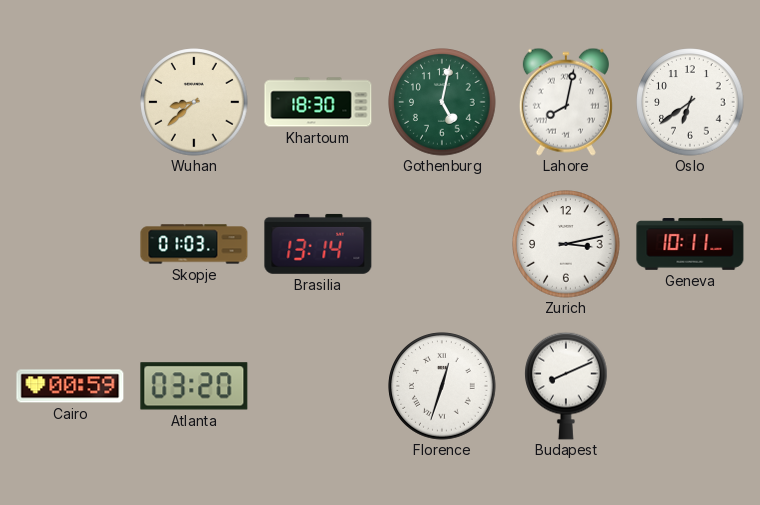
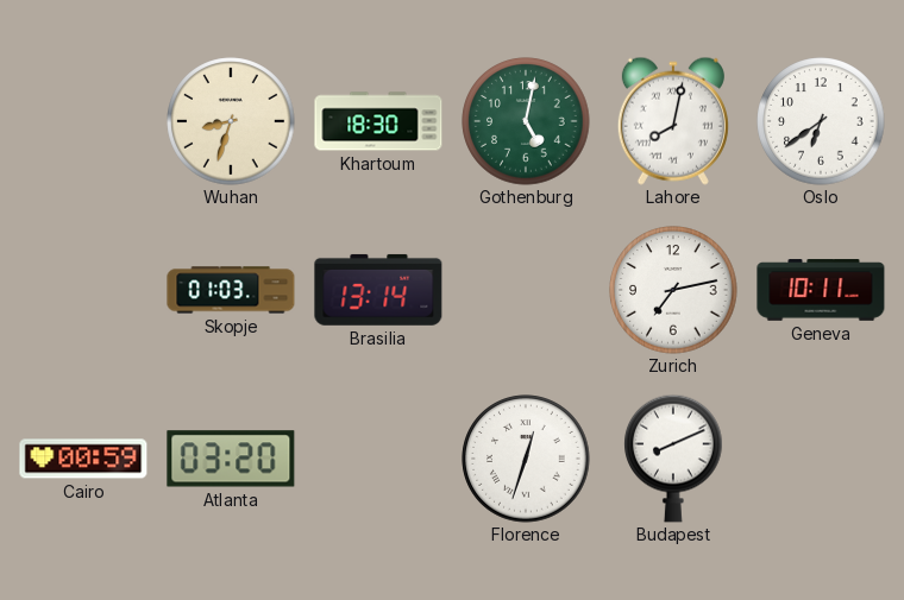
Wuhan: 8:38 -> 8:33 (231, 121)
Zurich: 3:13 -> 7:13 (673, 290)
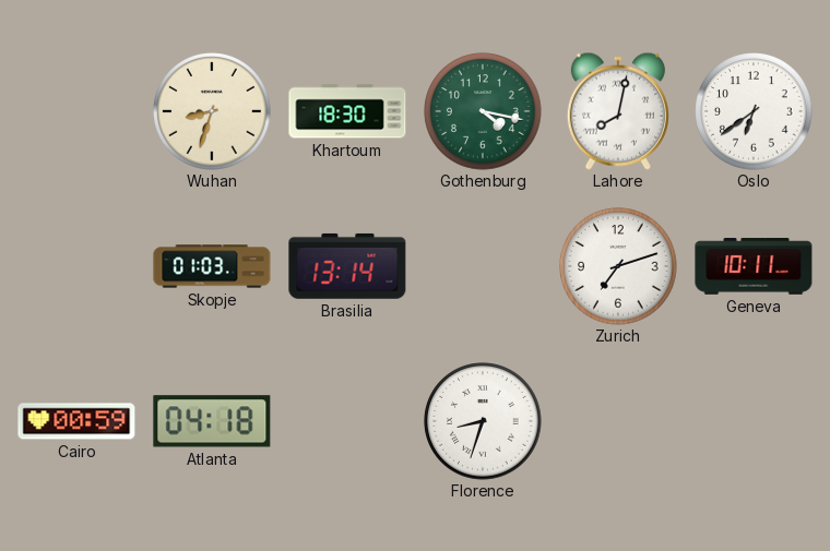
Gothenburg: 5:02 -> 4:17 (483, 111)
Zurich: 7:13 -> 7:12 (618, 266)
Atlanta: 03:20 -> 04:18 (212, 421)
Florence: 12:33 -> 8:33 (483, 421)
Budapest: 8:11 -> none (673, 459)
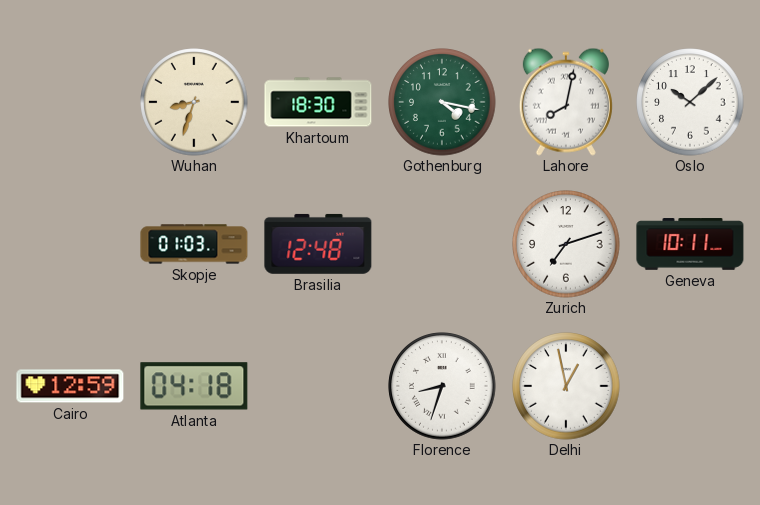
Oslo: 6:39 -> 10:08 (690, 102)
Brasilia: 13:14 -> 12:48 (318, 244)
Cairo: 00:59 -> 12:59 (70, 386)
Delhi: none -> 12:58 (566, 386)
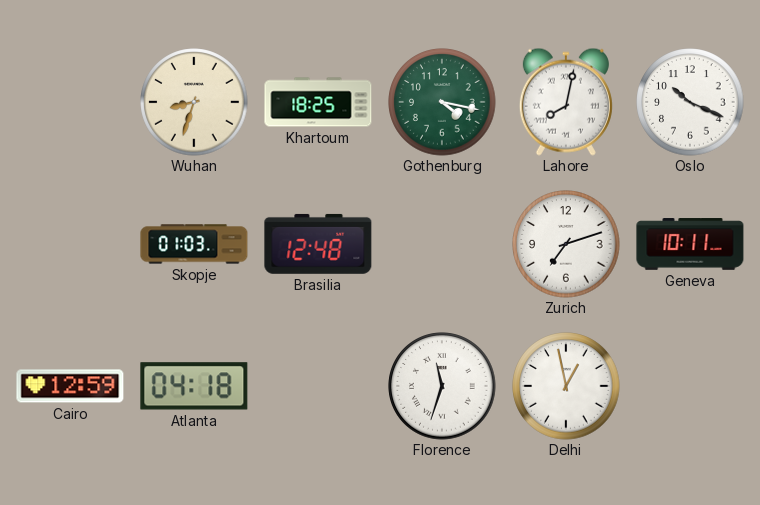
Khartoum: 18:30 -> 18:25 (318, 102)
Oslo: 10:08 -> 10:19 (690, 102)
Florence: 8:33 -> 11:33 (442, 386)
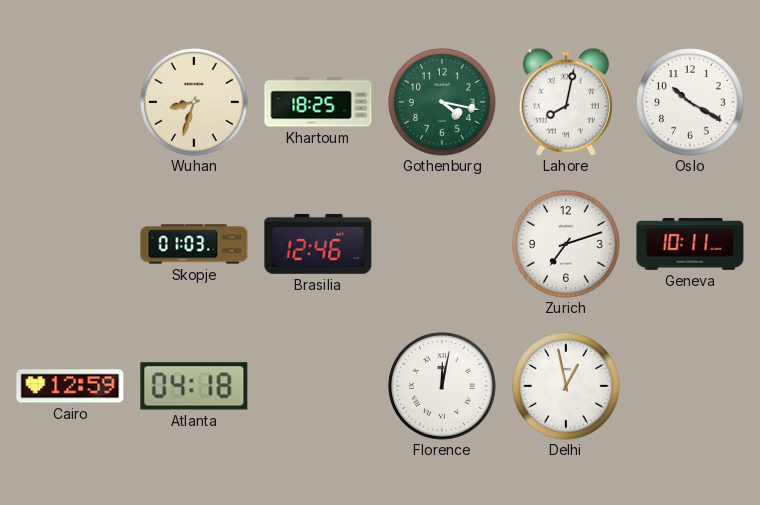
Oslo: 10:19 -> 10:20 (690, 102)
Brasilia: 12:48 -> 12:46 (318, 244)
Florence: 11:33 -> 12:02 (442, 386)
